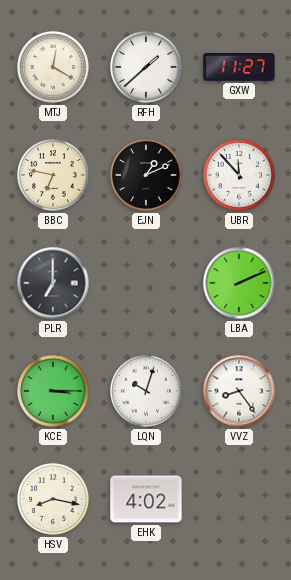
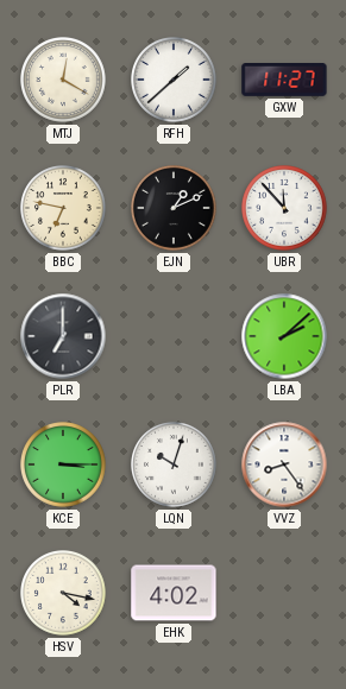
LBA: 2:11 -> 2:08 (284, 336)
HSV: 8:17 -> 4:17 (64, 594)
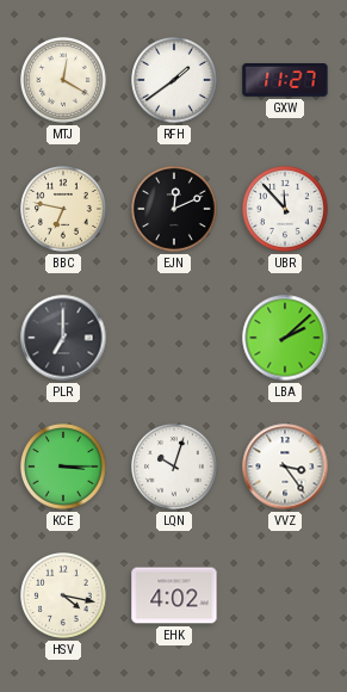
RFH: 1:38 -> 1:39 (175, 81)
EJN: 1:11 -> 12:11 (175, 210)
VVZ: 8:24 -> 3:24 (285, 467)
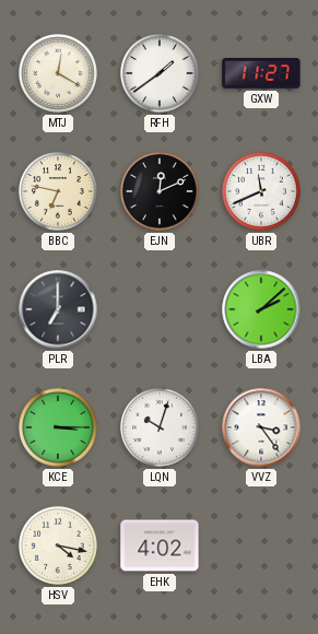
UBR: 11:53 -> 11:41 (262, 192)
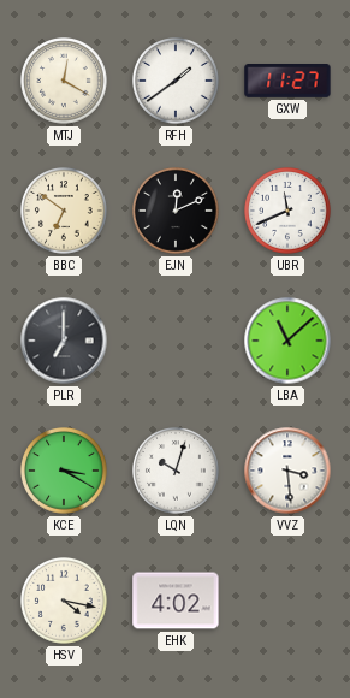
BBC: 6:47 -> 6:51 (65, 212)
LBA: 2:08 -> 11:08 (287, 341)
KCE: 3:15 -> 3:20 (65, 472)
VVZ: 3:24 -> 3:29 (287, 471)
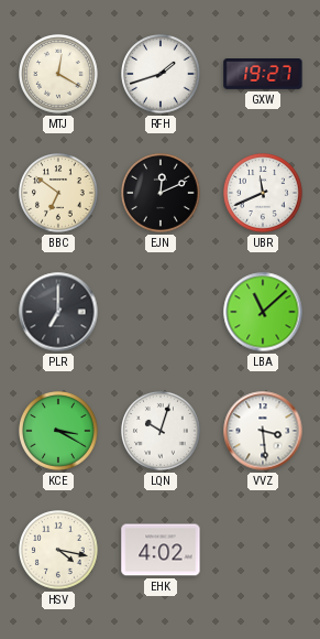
RFH: 1:39 -> 1:42 (162, 75)
GXW: 11:27 -> 19:27 (263, 75)
